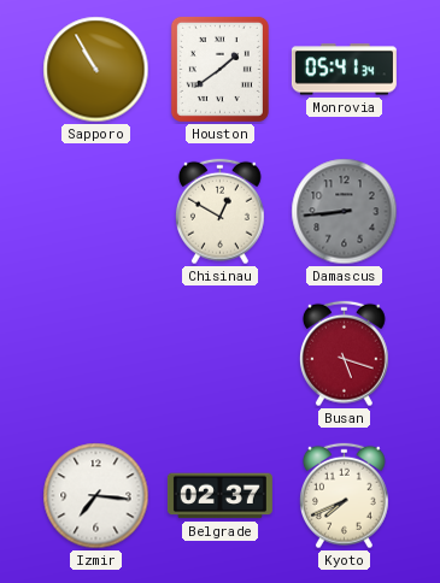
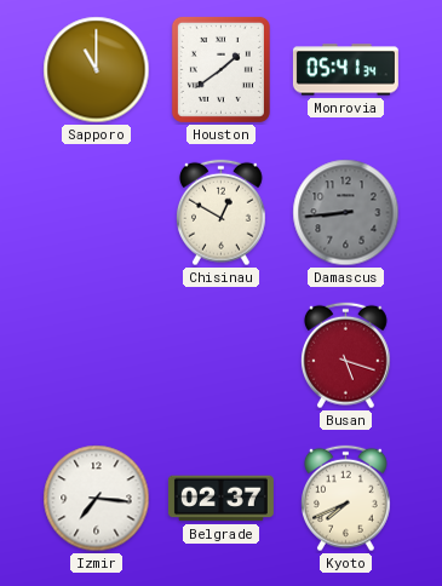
Sapporo: 10:55 -> 11:00 (97, 70)
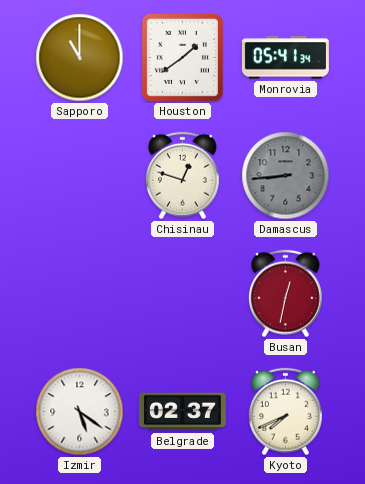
Chisinau: 12:50 -> 12:48 (183, 176)
Busan: 5:18 -> 12:32 (286, 294)
Izmir: 7:16 -> 5:21 (80, 412)
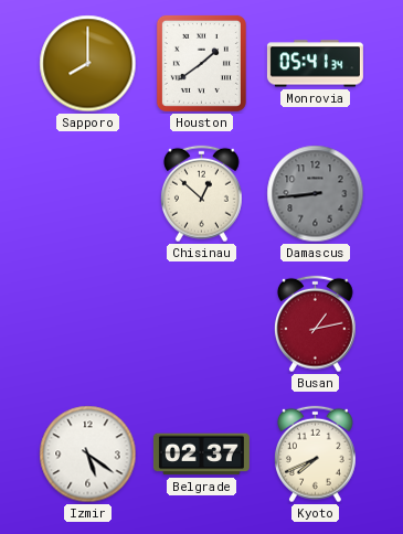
Sapporo: 11:00 -> 8:00 (88, 64)
Chisinau: 12:48 -> 12:52 (202, 194)
Busan: 12:32 -> 1:13 (316, 324)
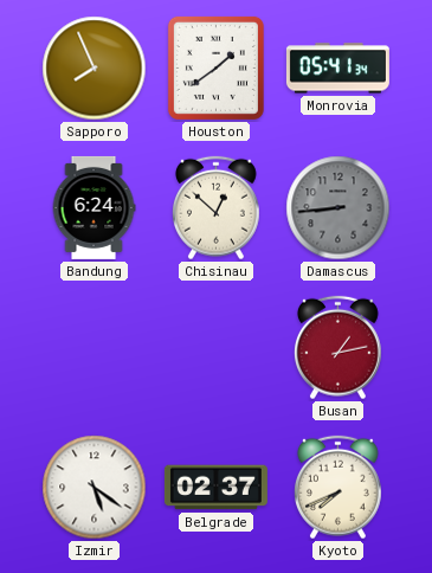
Sapporo: 8:00 -> 7:56 (95, 69)
Bandung: none -> 6:24 (94, 207)
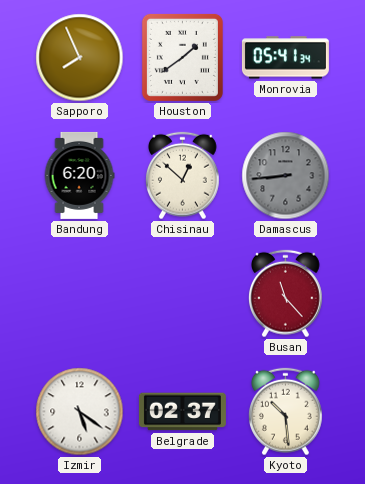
Bandung: 6:24 -> 6:20 (79, 175)
Busan: 1:13 -> 11:23 (286, 294)
Kyoto: 7:41 -> 10:29 (286, 412)
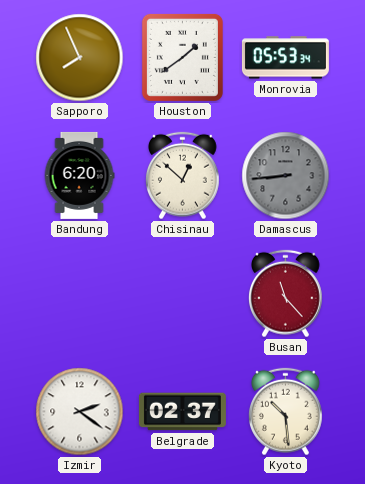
Monrovia: 05:41 -> 05:53 (285, 58)
Izmir: 5:21 -> 2:21 (80, 412)
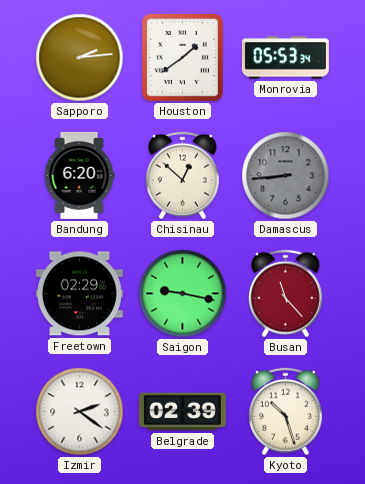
Sapporo: 7:56 -> 2:14 (80, 58)
Freetown: none -> 02:29 (79, 294)
Saigon: none -> 9:17 (183, 294)
Belgrade: 02:37 -> 02:39 (182, 412)
Kyoto: 10:29 -> 10:27 (286, 412)
